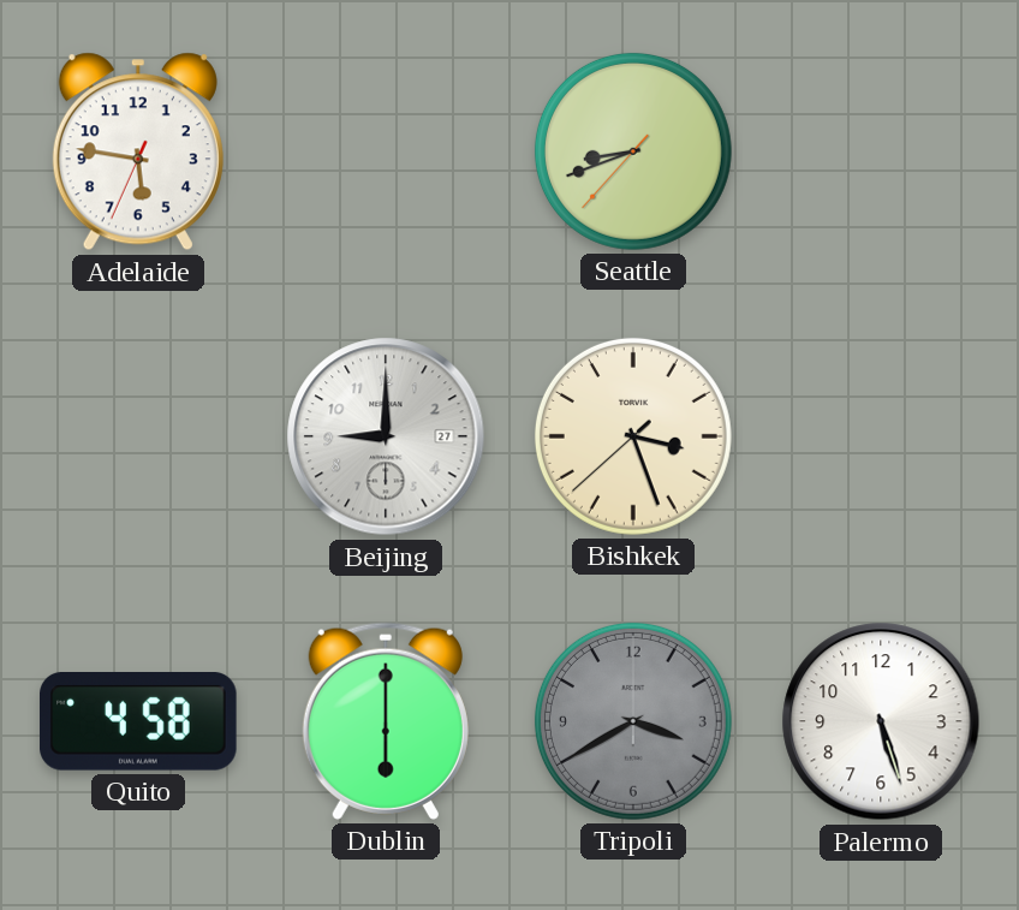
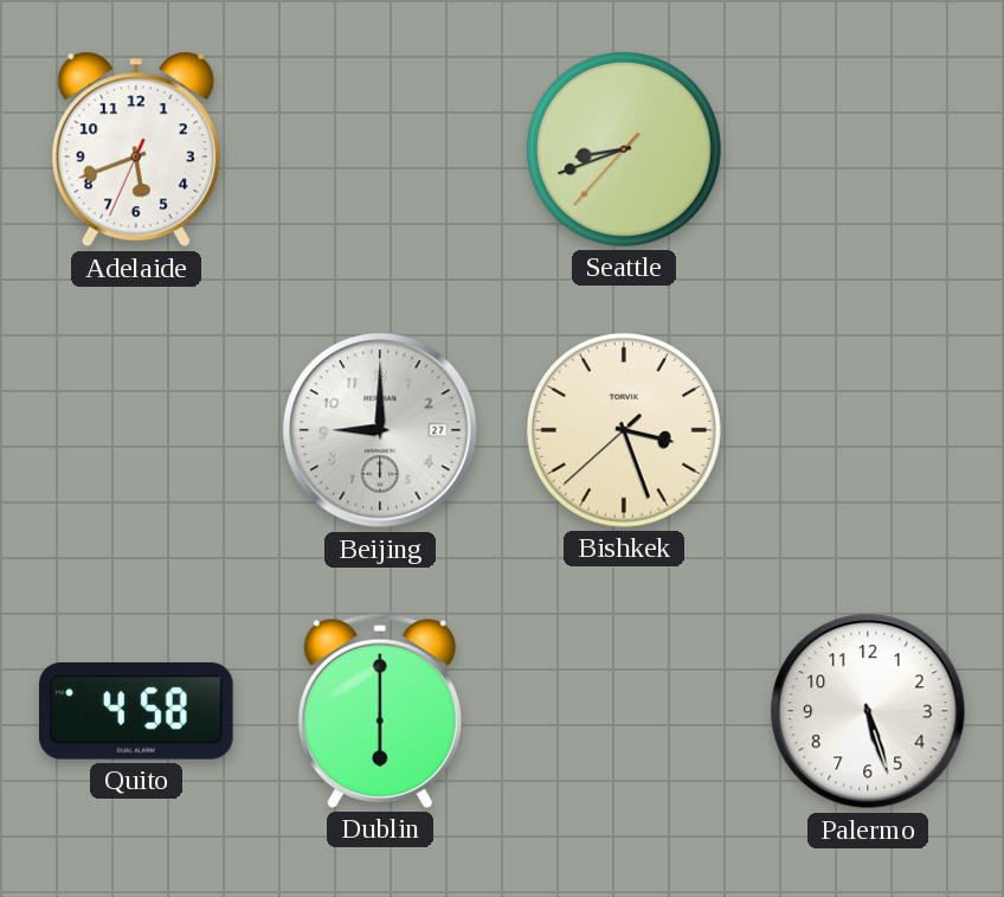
Adelaide: 5:46 -> 5:41 (136, 149)
Tripoli: 3:40 -> none (633, 721)
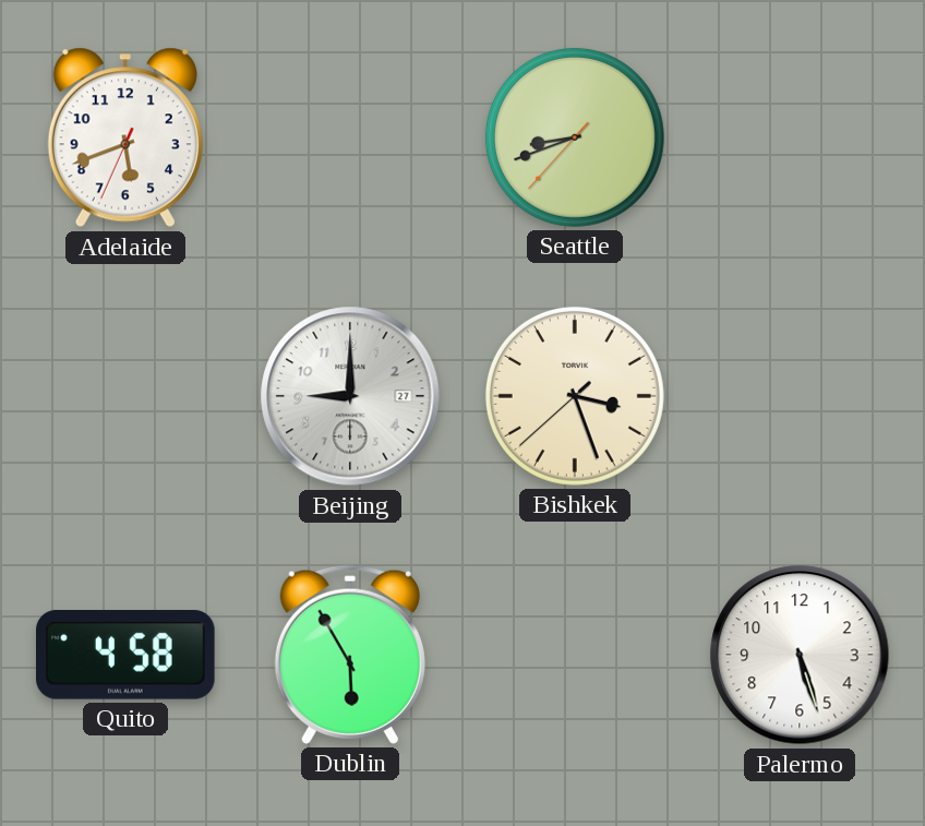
Dublin: 6:00 -> 5:55 (350, 655)
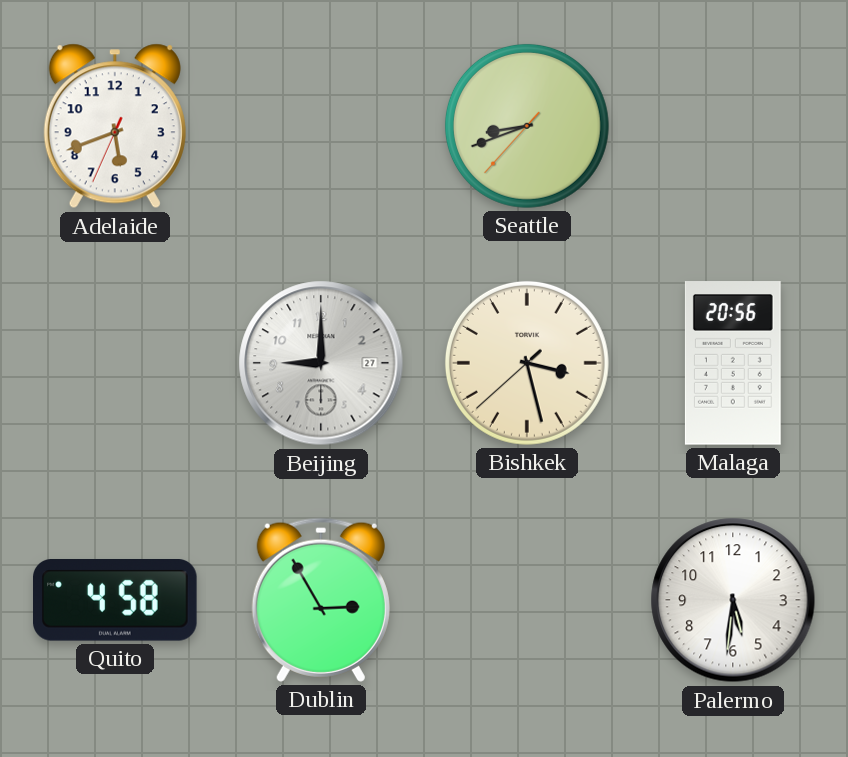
Bishkek: 3:26 -> 3:27 (527, 363)
Malaga: none -> 20:56 (733, 363)
Dublin: 5:55 -> 2:55 (321, 600)
Palermo: 5:27 -> 5:31 (733, 600)
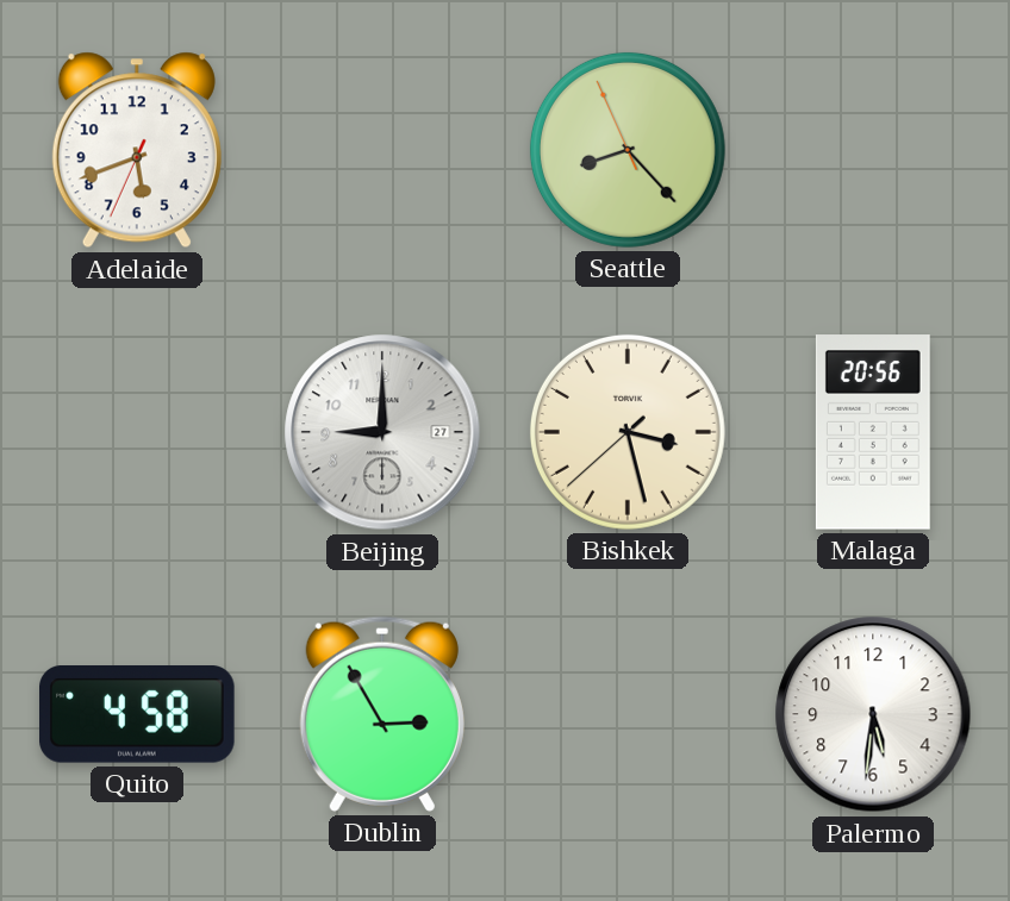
Seattle: 8:41 -> 8:22 (628, 150)
